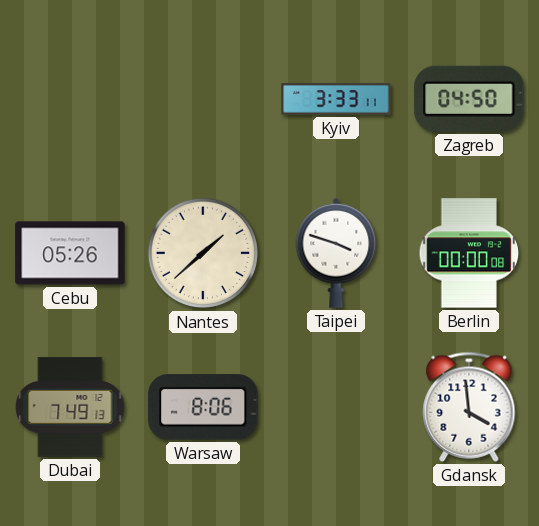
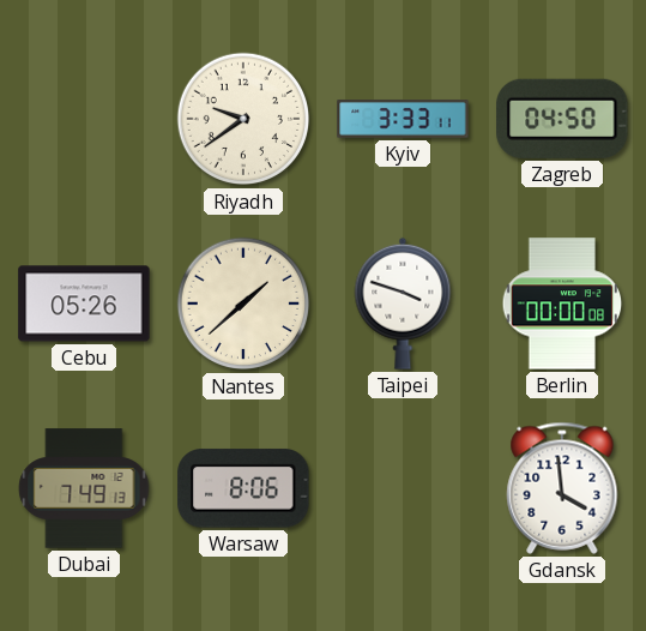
Riyadh: none -> 9:39 (243, 119)
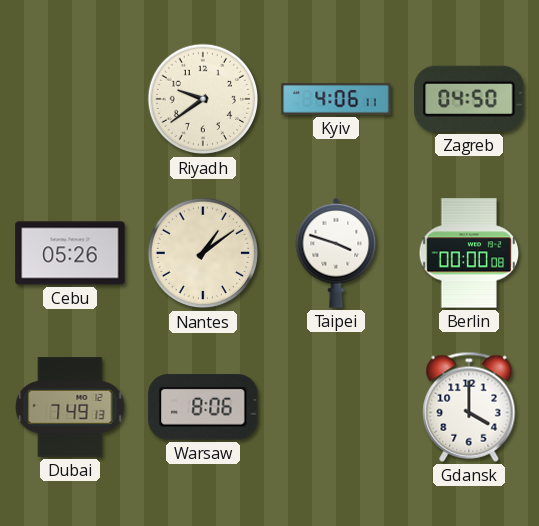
Kyiv: 3:33 -> 4:06 (336, 99)
Nantes: 1:38 -> 1:09 (203, 253)
Gdansk: 3:59 -> 4:00 (469, 407)
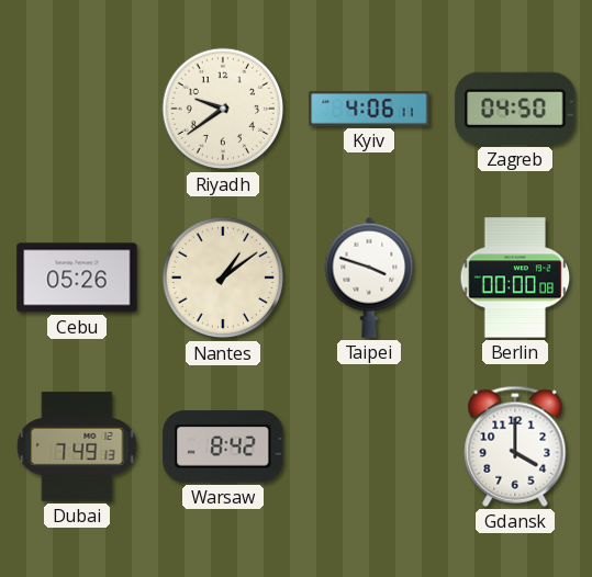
Warsaw: 8:06 -> 8:42 (223, 446)
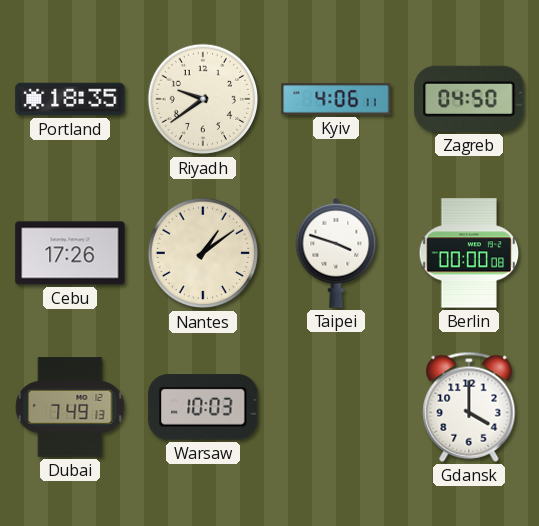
Portland: none -> 18:35 (70, 99)
Cebu: 05:26 -> 17:26 (70, 253)
Warsaw: 8:42 -> 10:03 (203, 407)
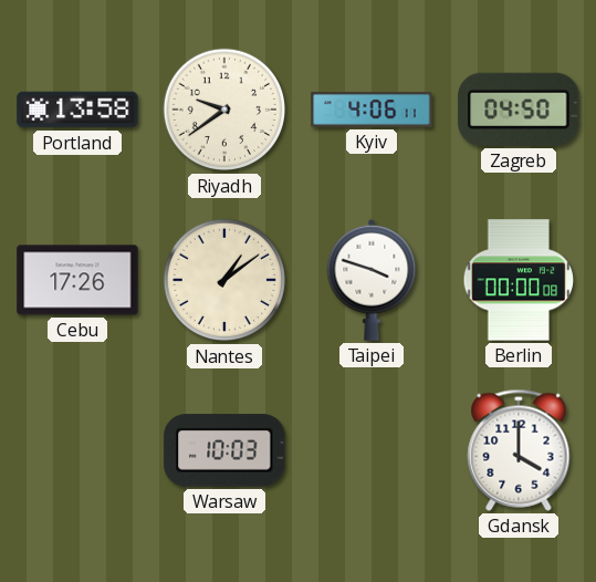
Portland: 18:35 -> 13:58 (77, 110)
Dubai: 7:49 -> none (70, 407)
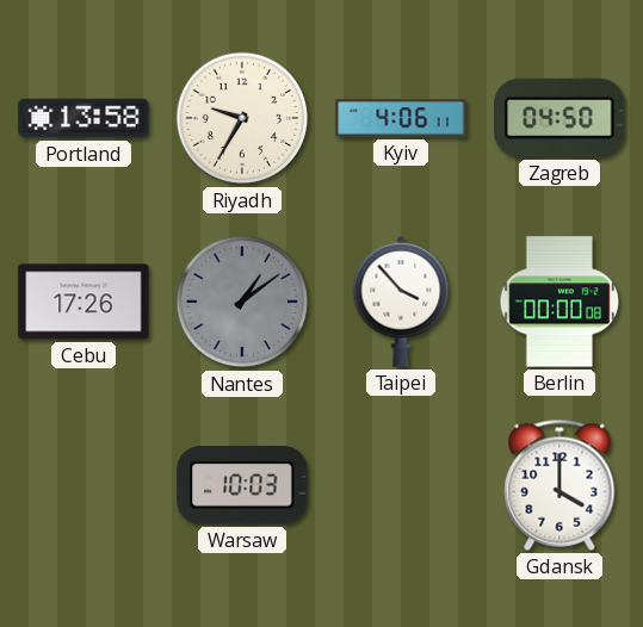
Riyadh: 9:39 -> 9:35 (242, 118)
Nantes dial: cream -> grey (242, 302)
Taipei: 3:48 -> 3:53 (401, 302)
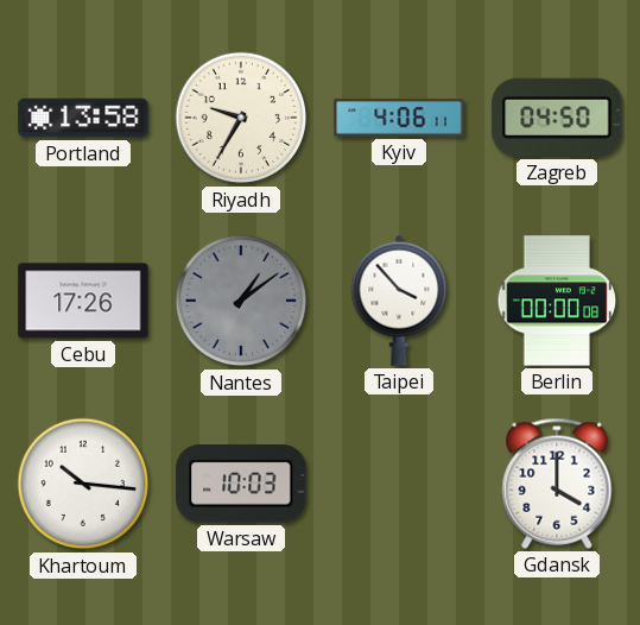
Khartoum: none -> 10:16 (83, 484)
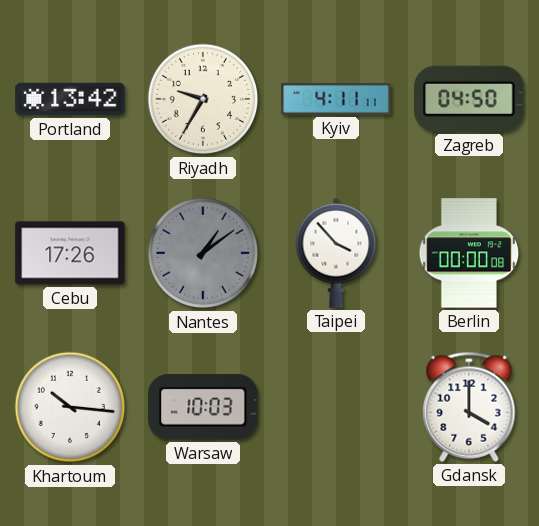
Portland: 13:58 -> 13:42 (70, 99)
Kyiv: 4:06 -> 4:11 (336, 99)
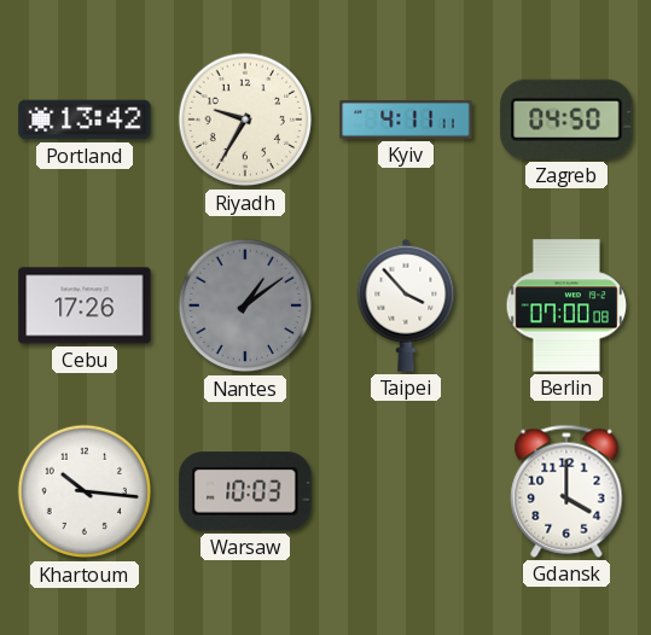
Berlin: 00:00 -> 07:00 (566, 305)
